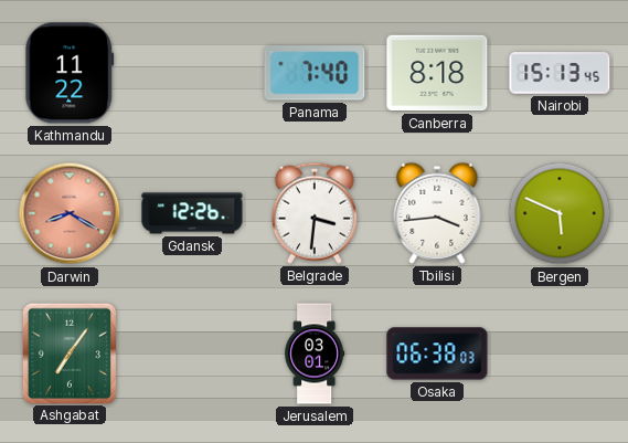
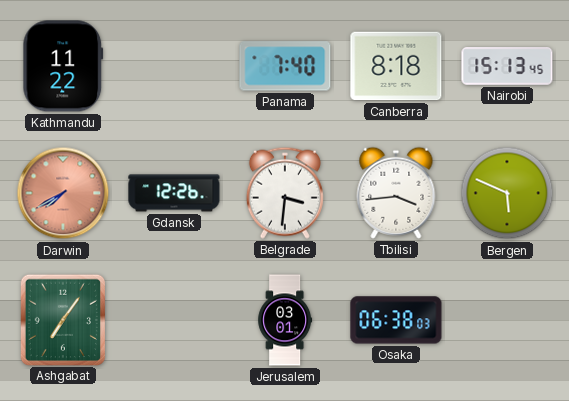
Darwin: 8:20 -> 7:40 (63, 193)
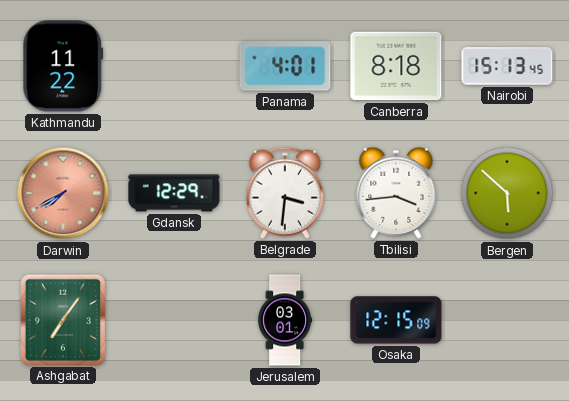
Panama: 7:40 -> 4:01 (285, 66)
Gdansk: 12:26 -> 12:29 (174, 193)
Bergen: 5:49 -> 5:52 (507, 193)
Osaka: 06:38 -> 12:15 (396, 320)
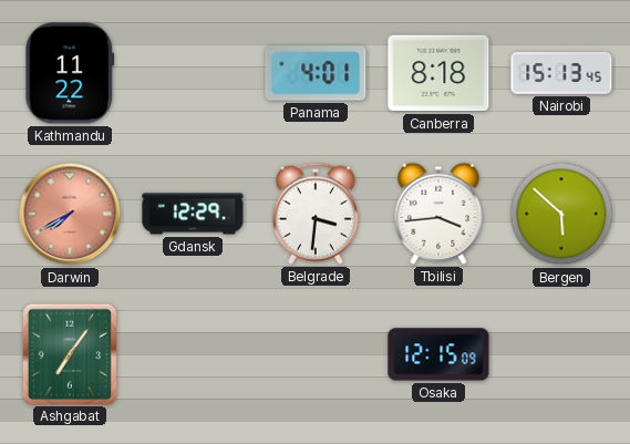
Jerusalem: 03:01 -> none (285, 320)
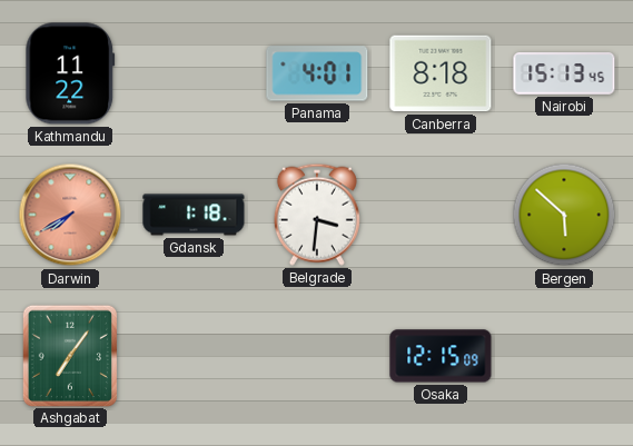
Gdansk: 12:29 -> 1:18 (194, 215)
Tbilisi: 3:44 -> none (438, 214)
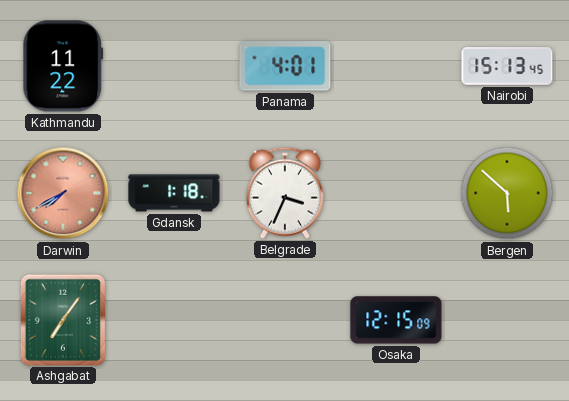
Canberra: 8:18 -> none (441, 73)
Belgrade: 3:31 -> 3:34 (285, 193)
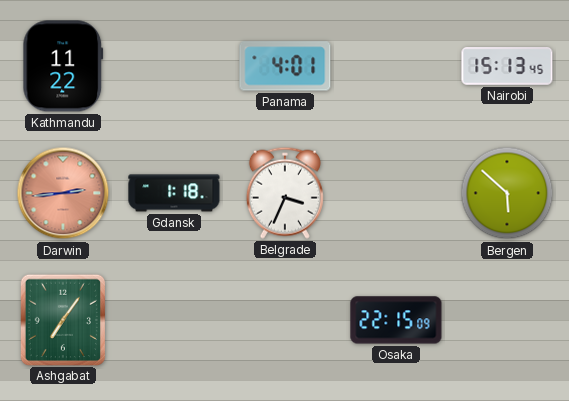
Darwin: 7:40 -> 2:44 (63, 193)
Osaka: 12:15 -> 22:15 (396, 320)
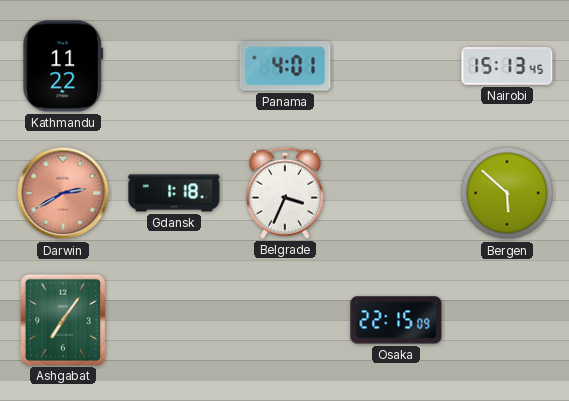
Darwin: 2:44 -> 2:40 (63, 193)
